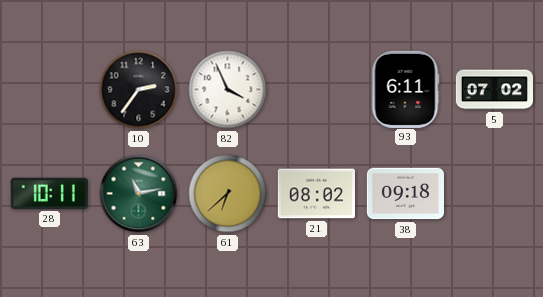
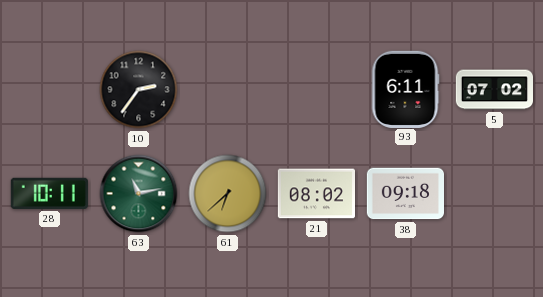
82: 3:56 -> none (228, 90)
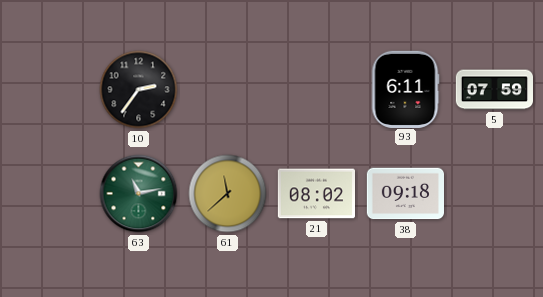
5: 07:02 -> 07:59 (494, 90)
28: 10:11 -> none (49, 193)
61: 6:38 -> 11:38 (228, 194)
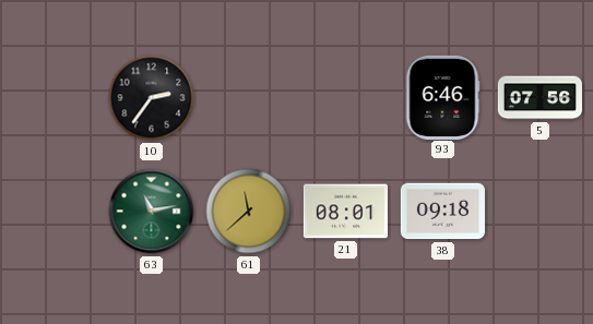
93: 6:11 -> 6:46 (442, 97)
5: 07:59 -> 07:56 (539, 98)
21: 08:02 -> 08:01 (345, 212)
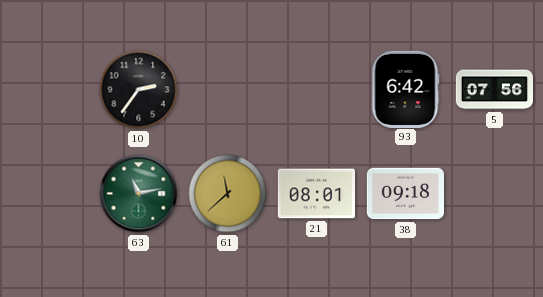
93: 6:46 -> 6:42 (405, 89)
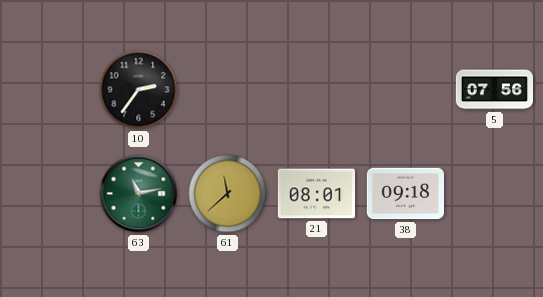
93: 6:42 -> none (405, 89)
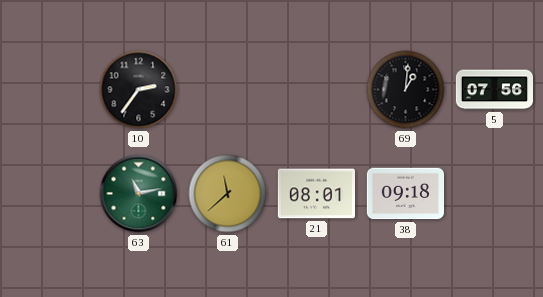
69: none -> 1:01 (406, 90)
